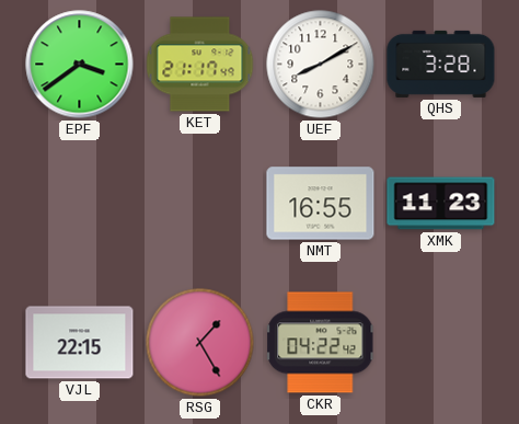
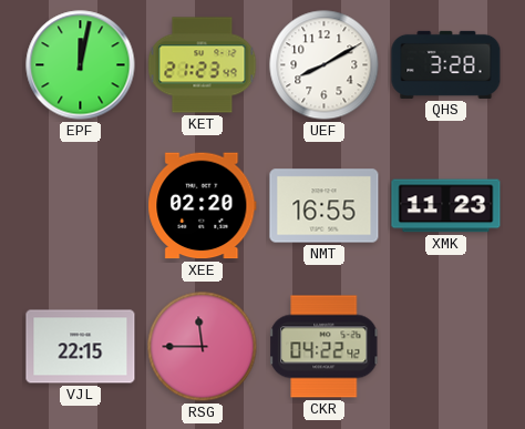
EPF: 3:39 -> 12:02 (81, 65)
KET: 21:17 -> 21:23 (203, 65)
XEE: none -> 02:20 (203, 206)
RSG: 1:25 -> 11:45 (203, 347)
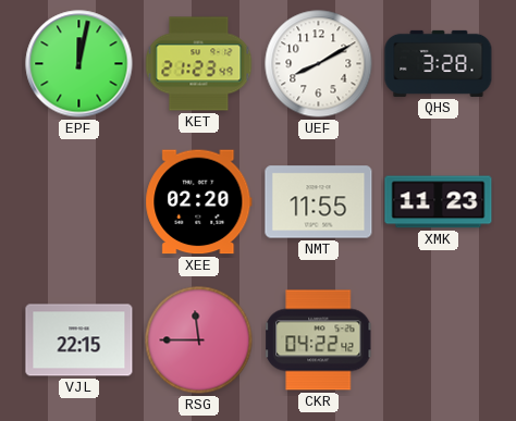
NMT: 16:55 -> 11:55 (319, 202)
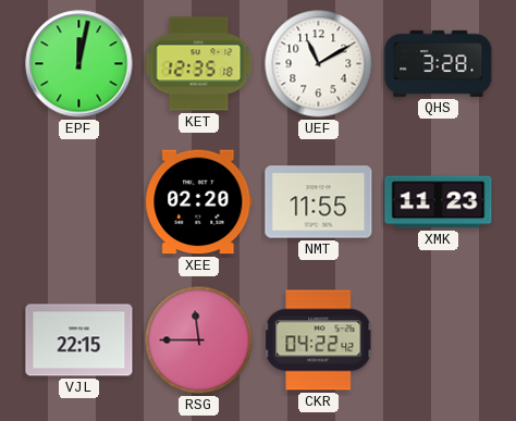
KET: 21:23 -> 12:35 (199, 64)
UEF: 8:10 -> 11:10 (319, 64)
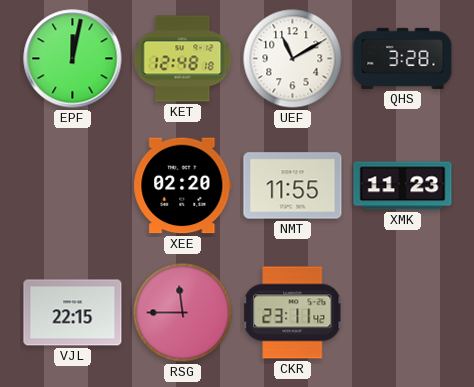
KET: 12:35 -> 12:48 (183, 59)
CKR: 04:22 -> 23:11 (293, 313)
